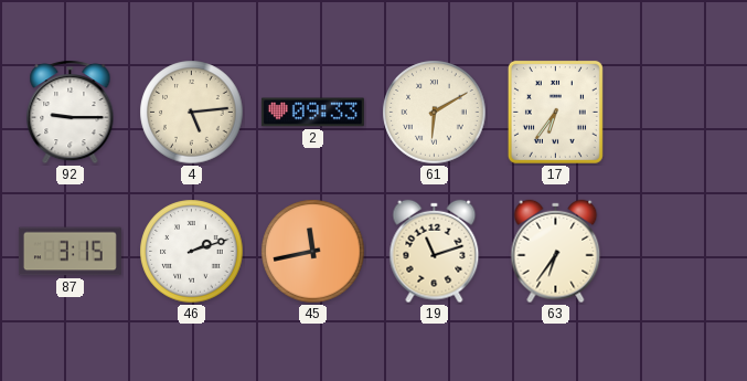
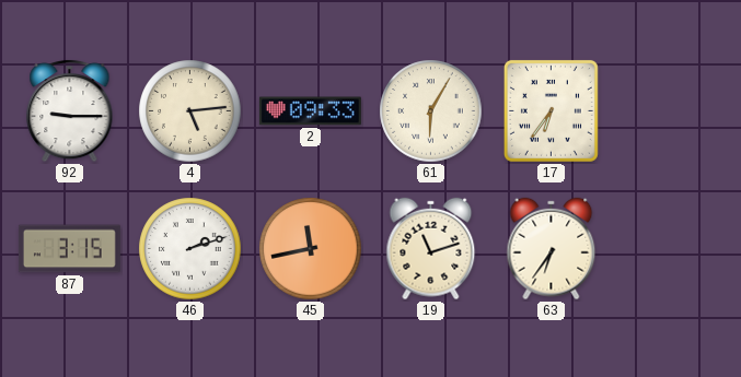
61: 6:10 -> 6:05 (431, 111)
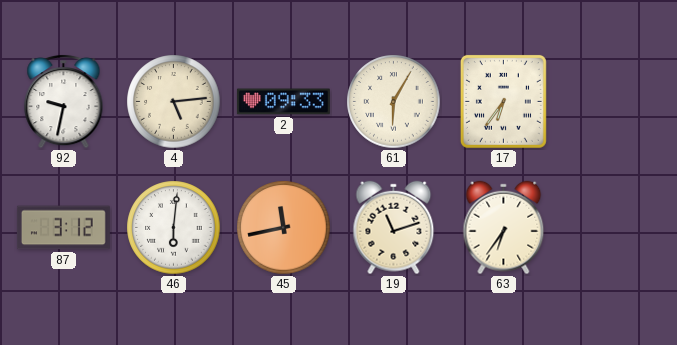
92: 9:15 -> 9:32 (64, 101)
87: 3:15 -> 3:12 (63, 228)
46: 2:12 -> 6:01 (174, 228)
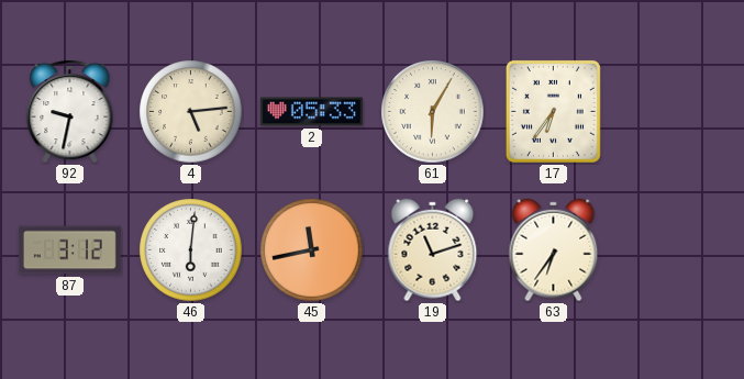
2: 09:33 -> 05:33 (311, 112)
